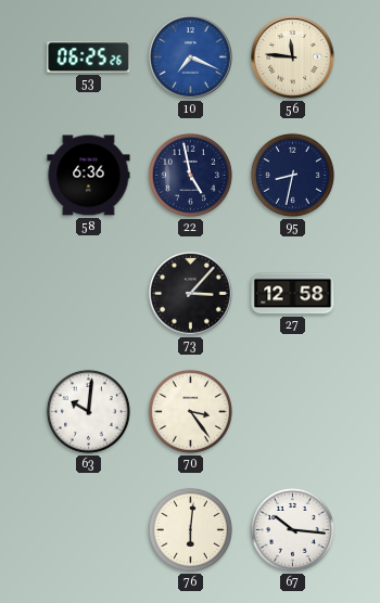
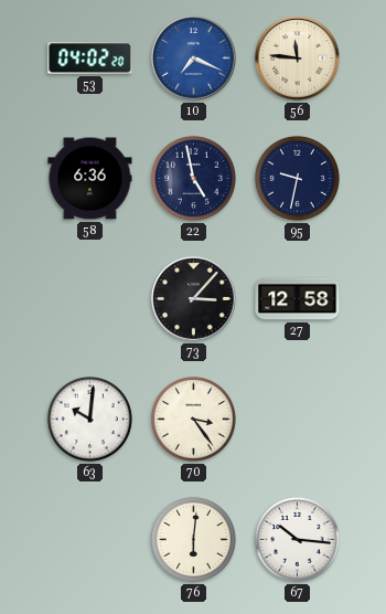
53: 06:25 -> 04:02 (90, 59)
95: 8:32 -> 9:32 (297, 178)
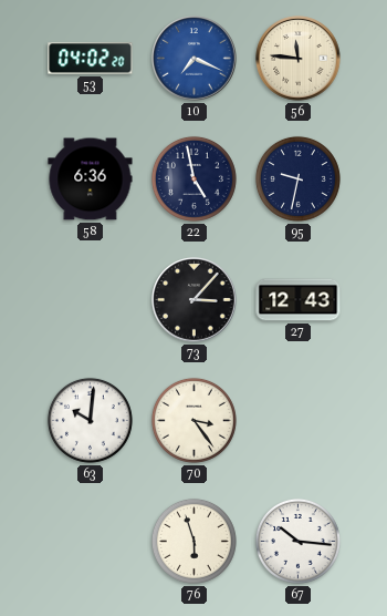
27: 12:58 -> 12:43 (299, 300)
76: 6:01 -> 5:57 (193, 541)
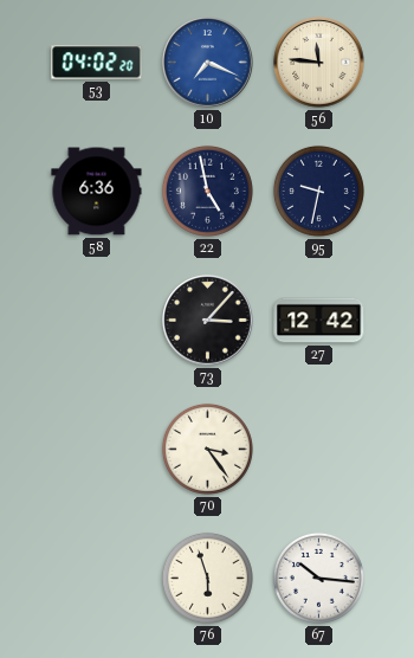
27: 12:43 -> 12:42 (319, 321)
63: 10:01 -> none (90, 420)
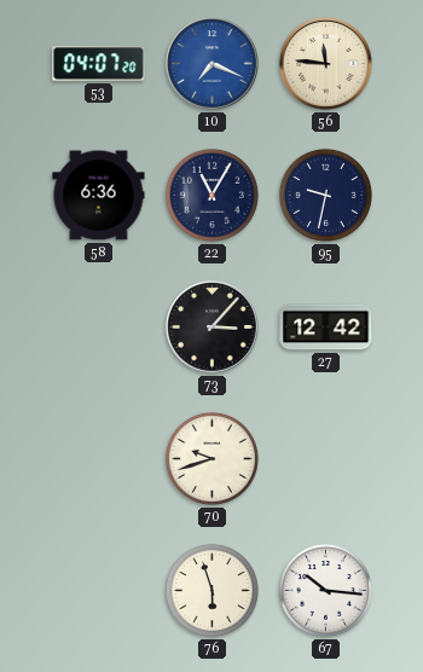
53: 04:02 -> 04:07 (99, 64)
22: 4:58 -> 11:05 (211, 195)
70: 3:24 -> 9:42 (211, 458)
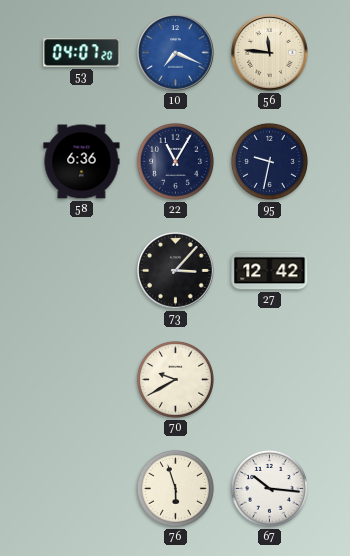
70: 9:42 -> 9:40 (175, 379)
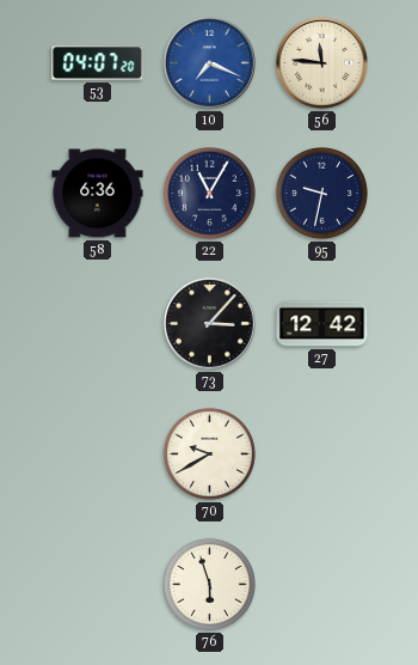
67: 10:16 -> none (269, 488)
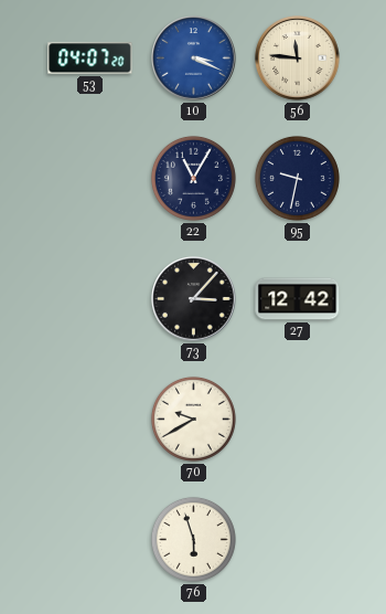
10: 7:19 -> 3:19 (194, 59)
58: 6:36 -> none (98, 194)
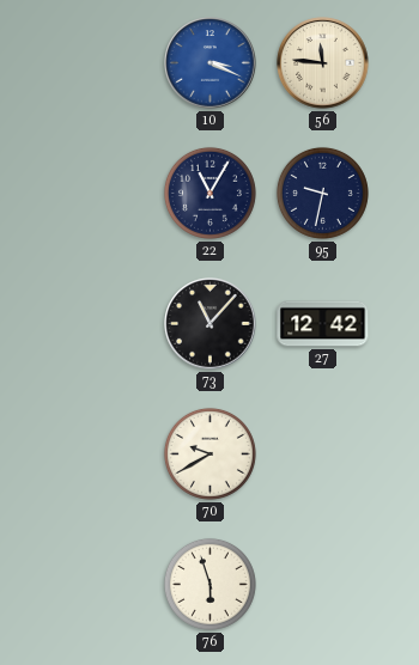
53: 04:07 -> none (90, 59)
73: 3:07 -> 11:07 (211, 324)
